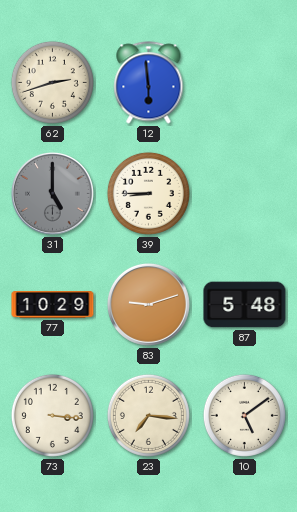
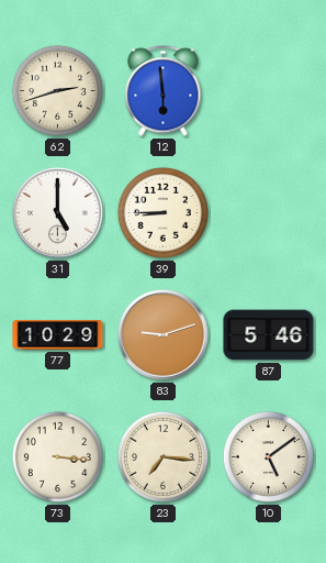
31 dial: grey -> white (57, 212)
87: 5:48 -> 5:46 (269, 335)
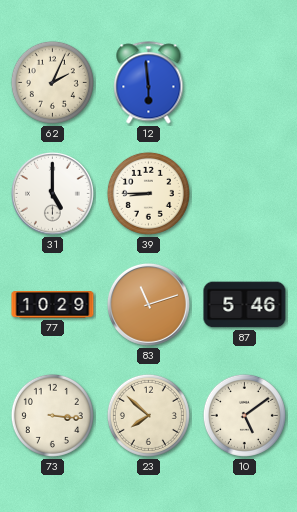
62: 2:42 -> 2:04 (52, 82)
83: 9:12 -> 11:12 (148, 304)
23: 7:16 -> 7:52 (148, 415)
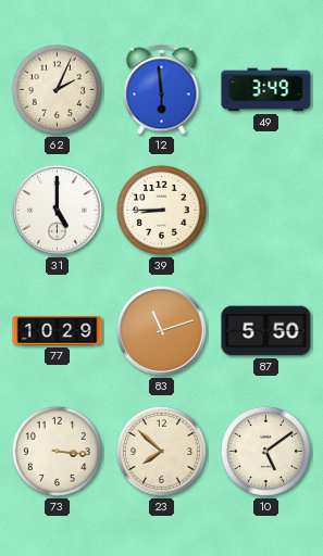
49: none -> 3:49 (266, 90)
87: 5:46 -> 5:50 (266, 331)
